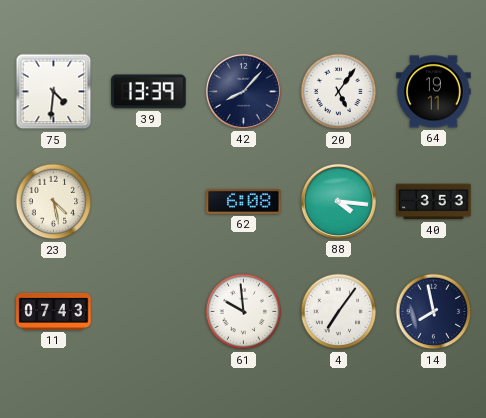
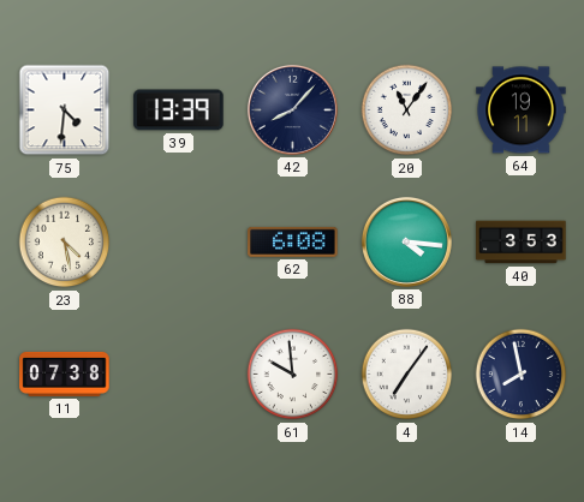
20: 5:06 -> 11:06 (407, 110)
11: 07:43 -> 07:38 (65, 373)
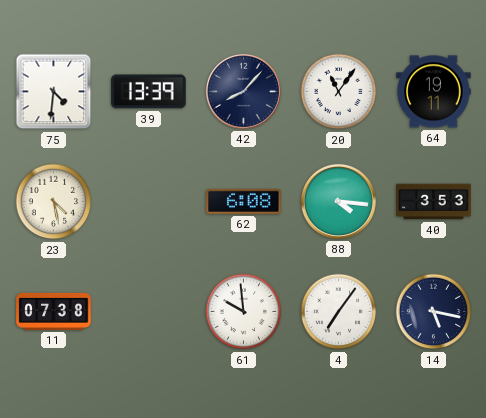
14: 7:58 -> 5:17 (434, 312)
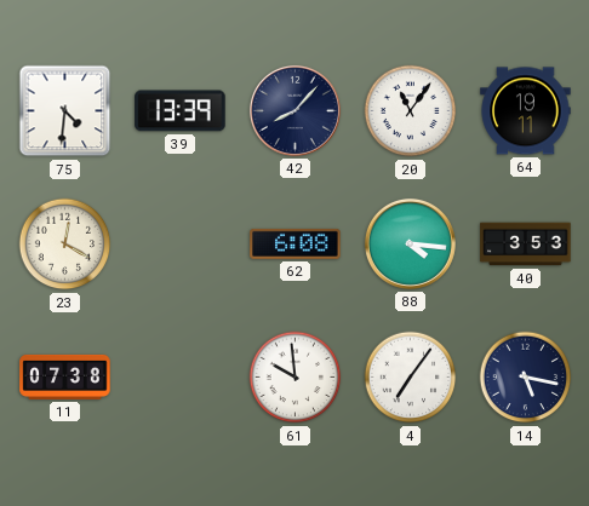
23: 4:28 -> 12:20 (65, 245)
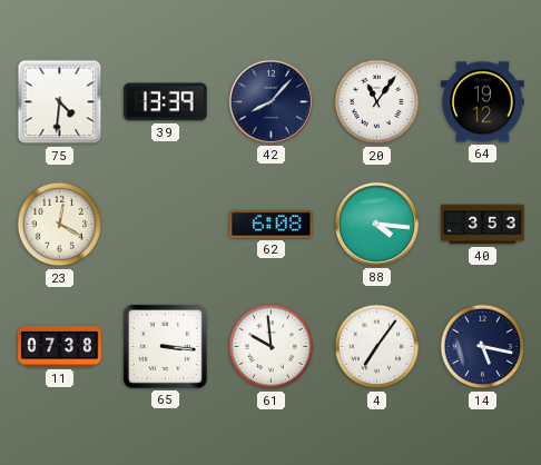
64: 19:11 -> 19:12 (483, 102)
65: none -> 3:16 (165, 346)
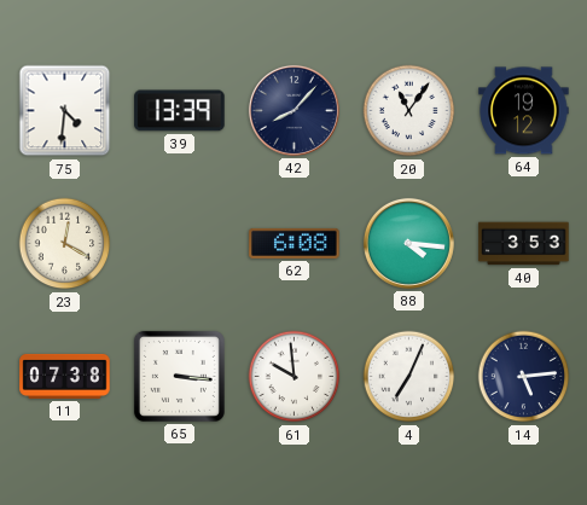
4: 7:06 -> 7:04 (409, 377)
14: 5:17 -> 5:14 (524, 377)
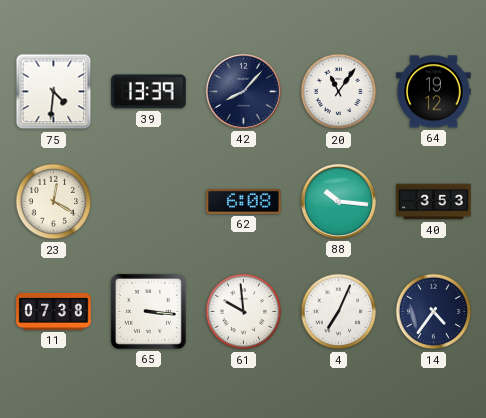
88: 4:16 -> 10:16 (338, 201)
14: 5:14 -> 4:36 (434, 312)
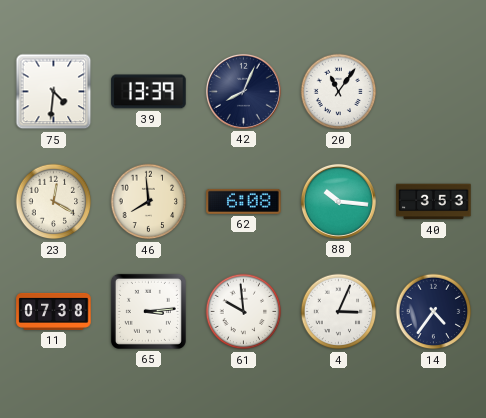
42: 8:07 -> 8:04 (243, 91)
64: 19:12 -> none (434, 92)
46: none -> 7:59 (149, 202)
65: 3:16 -> 3:14 (148, 311)
4: 7:04 -> 3:04 (339, 312)
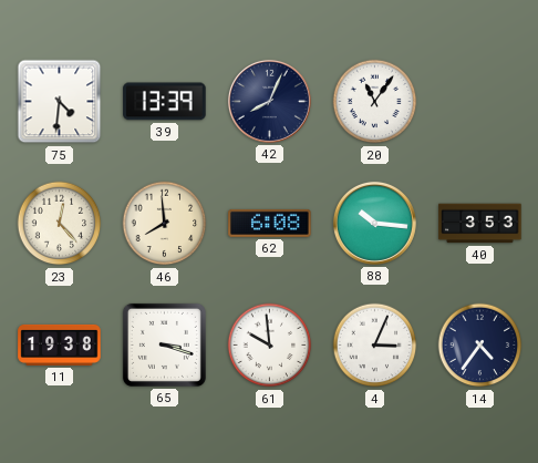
23: 12:20 -> 12:23 (60, 224)
11: 07:38 -> 19:38 (60, 344)
65: 3:14 -> 3:18 (164, 344)
